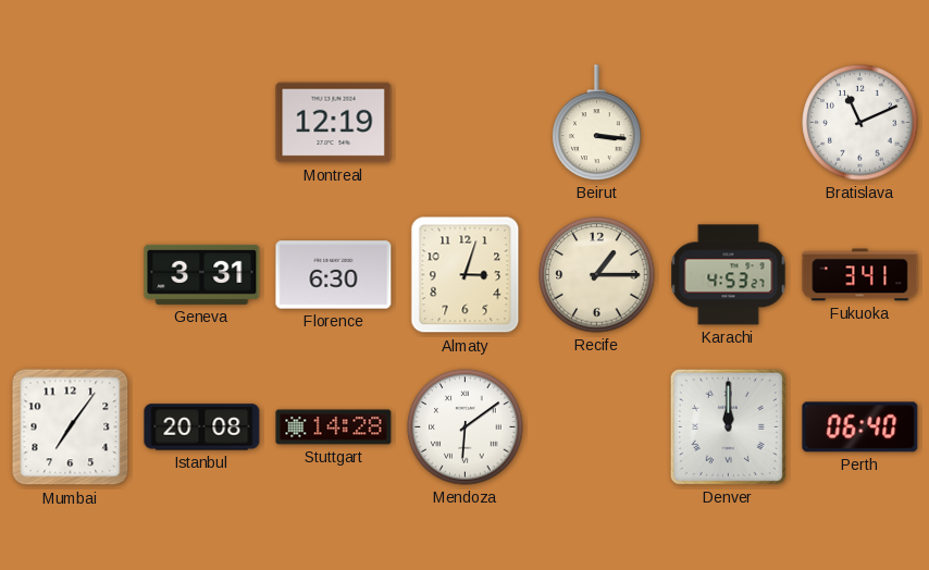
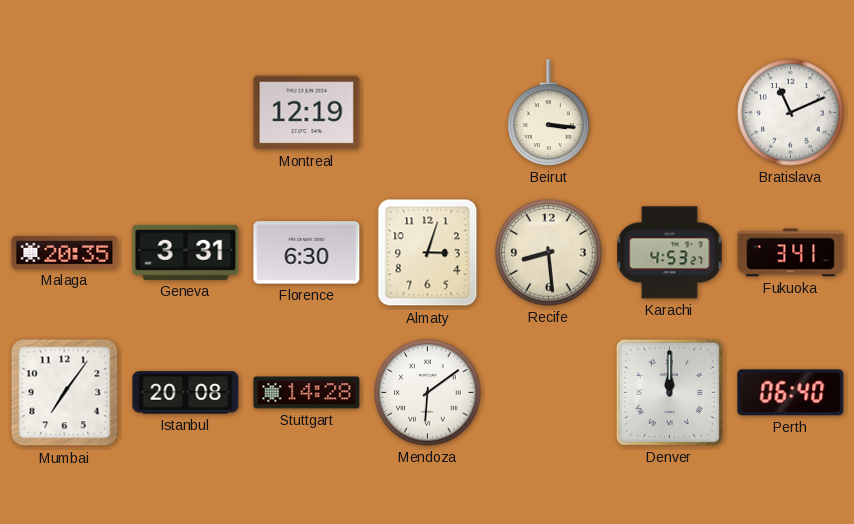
Malaga: none -> 20:35 (65, 252)
Recife: 1:15 -> 8:29 (549, 253)
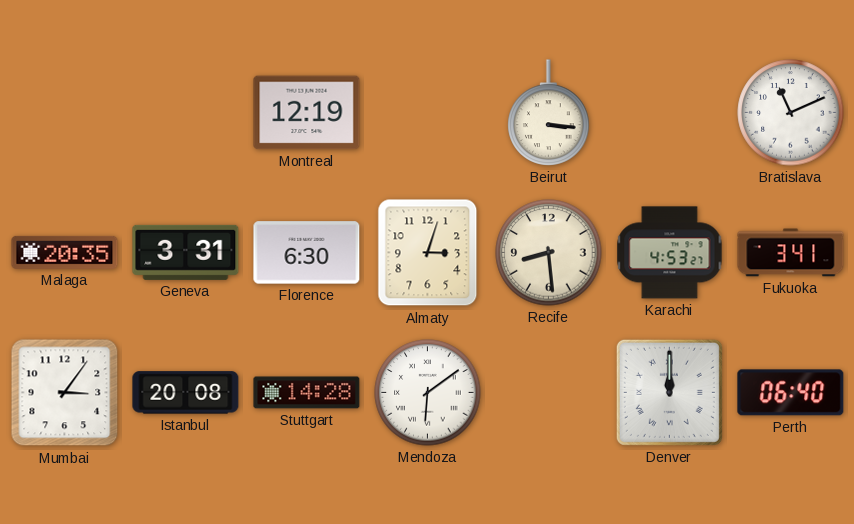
Mumbai: 7:06 -> 3:06 (65, 393)
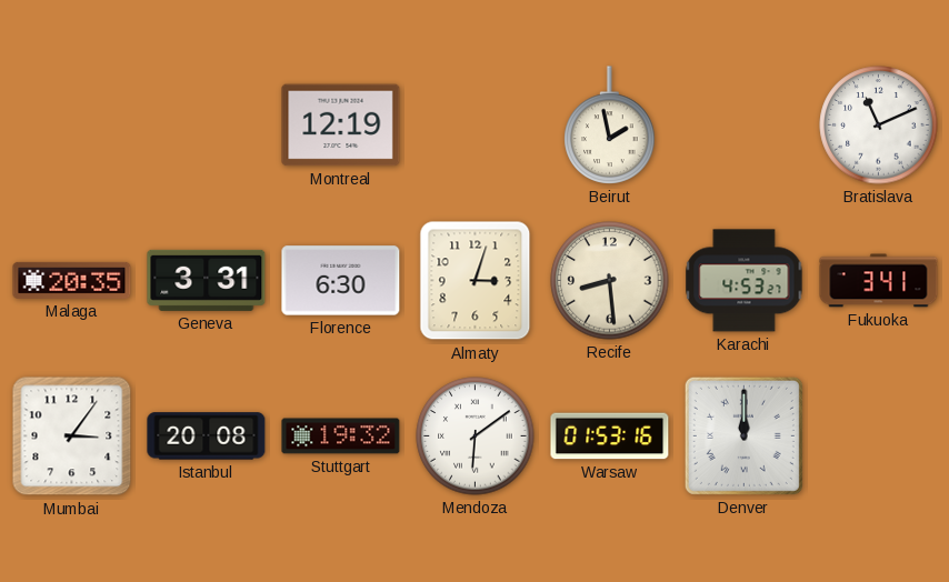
Beirut: 3:16 -> 1:58 (610, 126)
Stuttgart: 14:28 -> 19:32 (341, 436)
Warsaw: none -> 01:53 (610, 436)
Perth: 06:40 -> none (791, 393)
